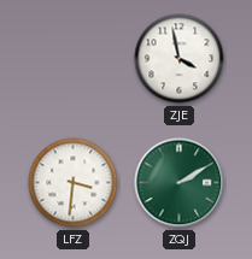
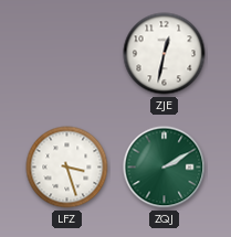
ZJE: 3:58 -> 12:32 (165, 54)
LFZ: 3:31 -> 3:27 (67, 168)
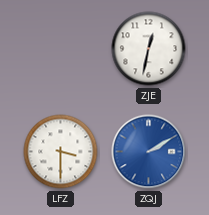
LFZ: 3:27 -> 3:30 (61, 152)
ZQJ dial: green -> blue (149, 152)
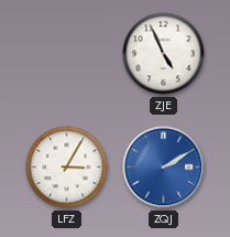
ZJE: 12:32 -> 4:56 (164, 54)
LFZ: 3:30 -> 3:05 (67, 168)
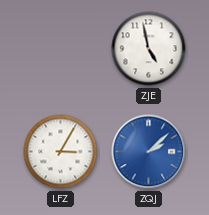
ZJE: 4:56 -> 4:58 (149, 49)
ZQJ: 2:10 -> 2:08 (149, 152)
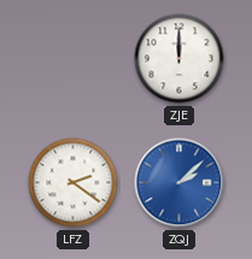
ZJE: 4:58 -> 12:00 (180, 59)
LFZ: 3:05 -> 2:21 (74, 183)
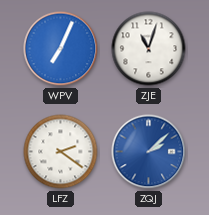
WPV: none -> 7:04 (61, 49)
ZJE: 12:00 -> 11:03 (149, 49)
